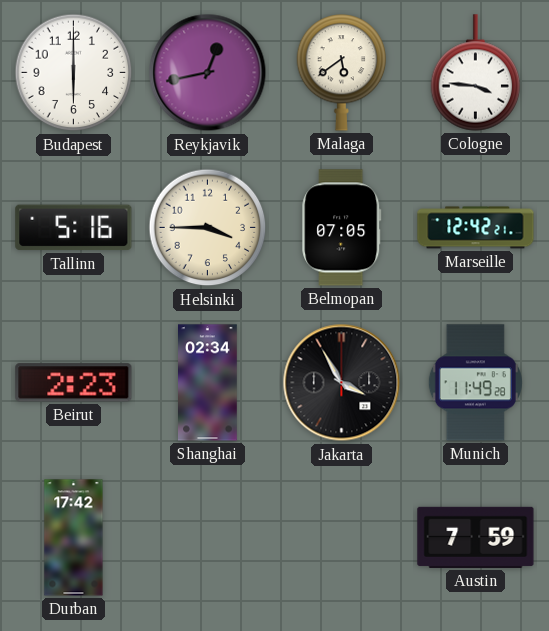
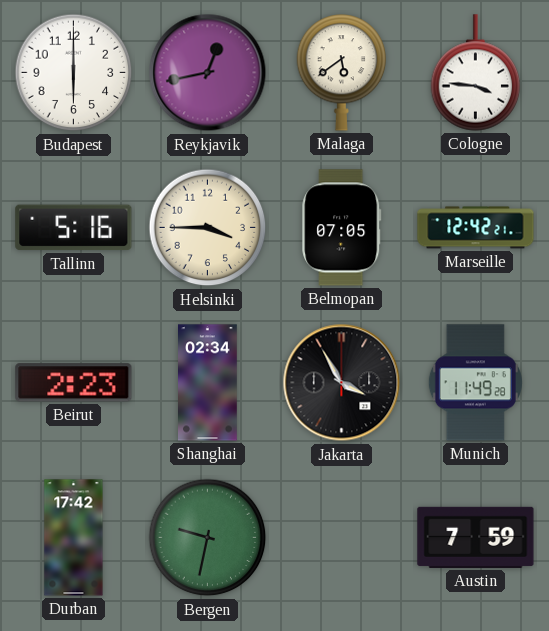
Bergen: none -> 9:32 (208, 538)
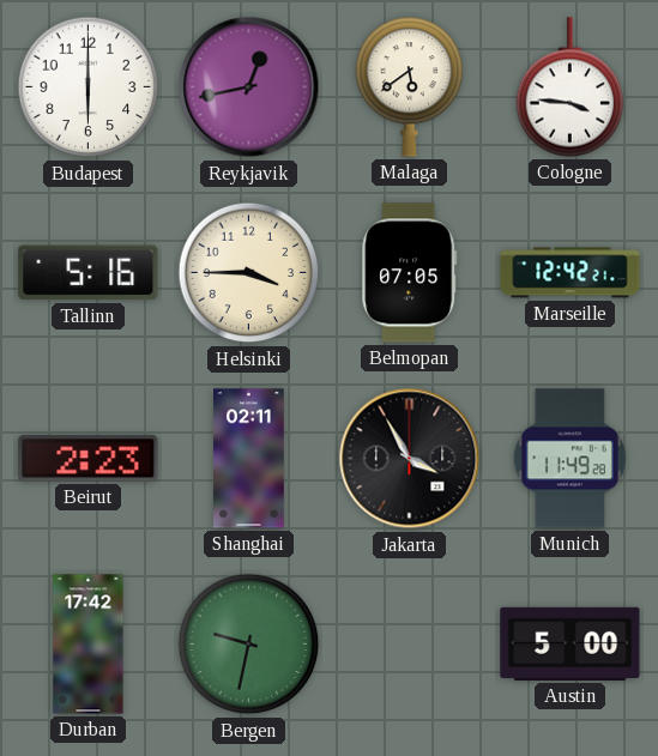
Shanghai: 02:34 -> 02:11 (249, 459)
Austin: 7:59 -> 5:00 (571, 643)
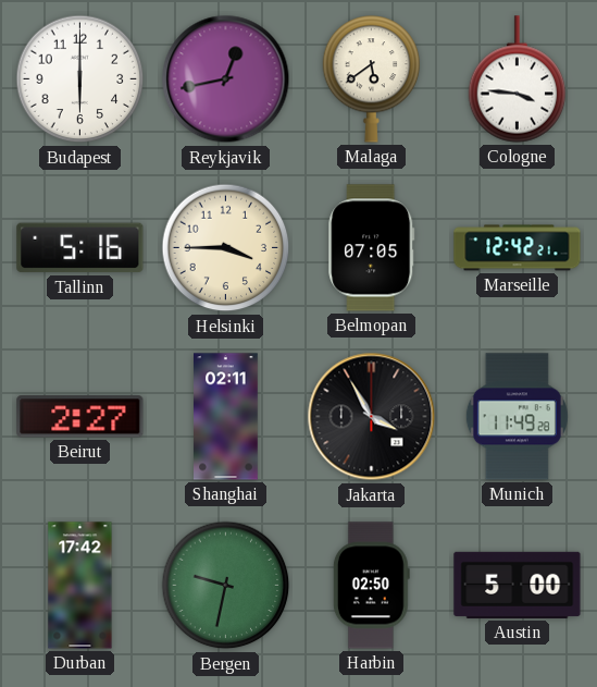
Beirut: 2:23 -> 2:27 (80, 417)
Harbin: none -> 02:50 (371, 586)
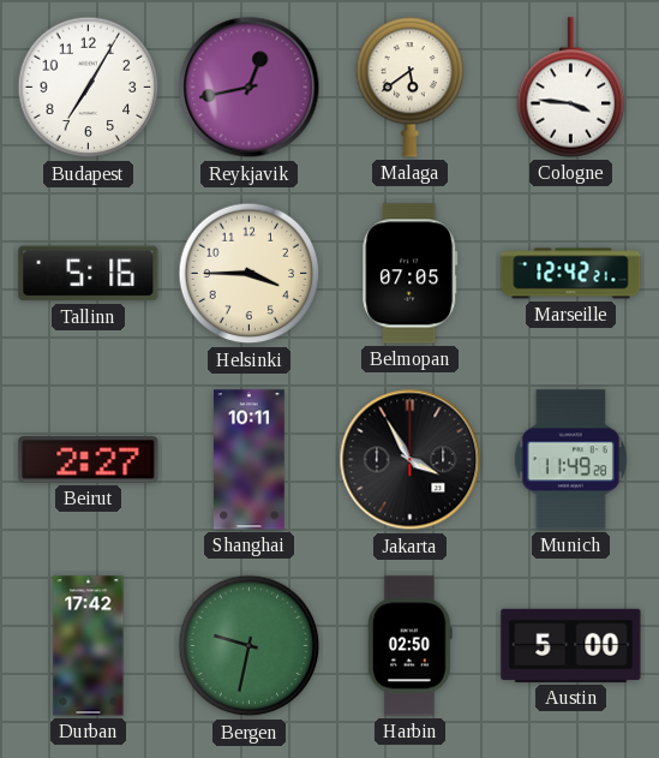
Budapest: 6:00 -> 7:05 (89, 88)
Shanghai: 02:11 -> 10:11 (250, 460)
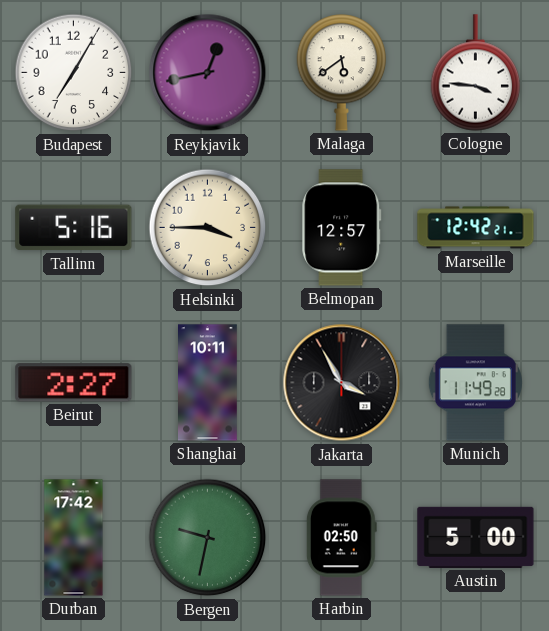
Belmopan: 07:05 -> 12:57 (342, 228)
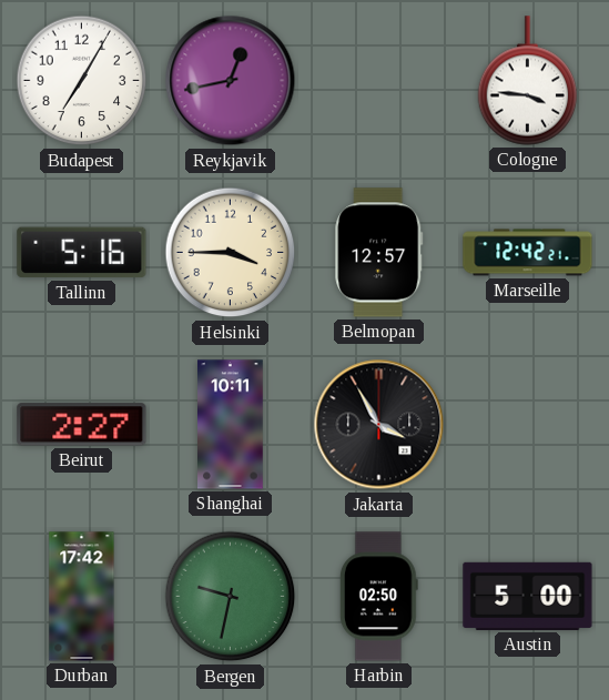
Malaga: 5:39 -> none (342, 73)
Munich: 11:49 -> none (475, 383)
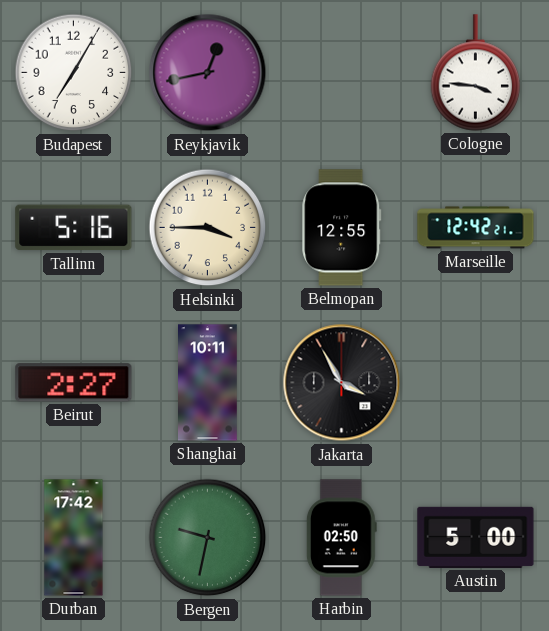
Belmopan: 12:57 -> 12:55 (342, 228)
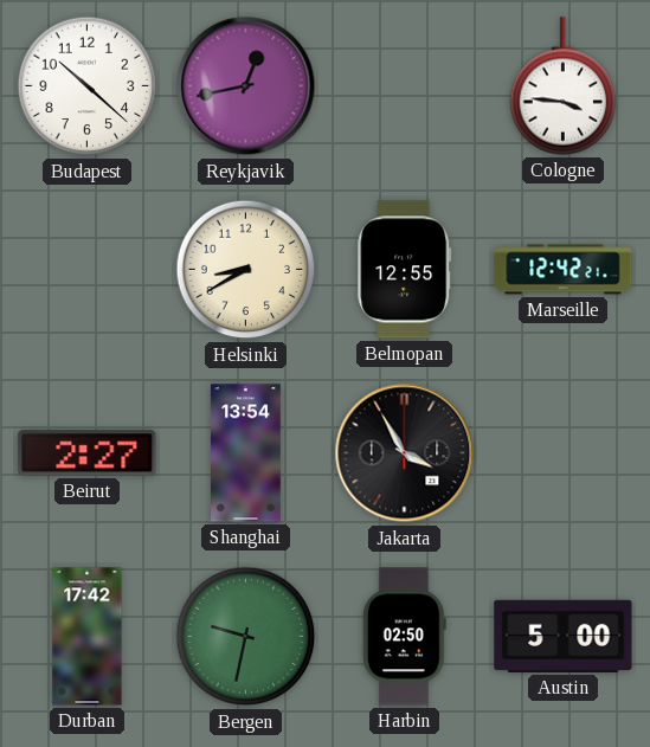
Budapest: 7:05 -> 10:22 (88, 86)
Tallinn: 5:16 -> none (74, 228)
Helsinki: 3:45 -> 8:40 (246, 270)
Shanghai: 10:11 -> 13:54 (246, 453)
